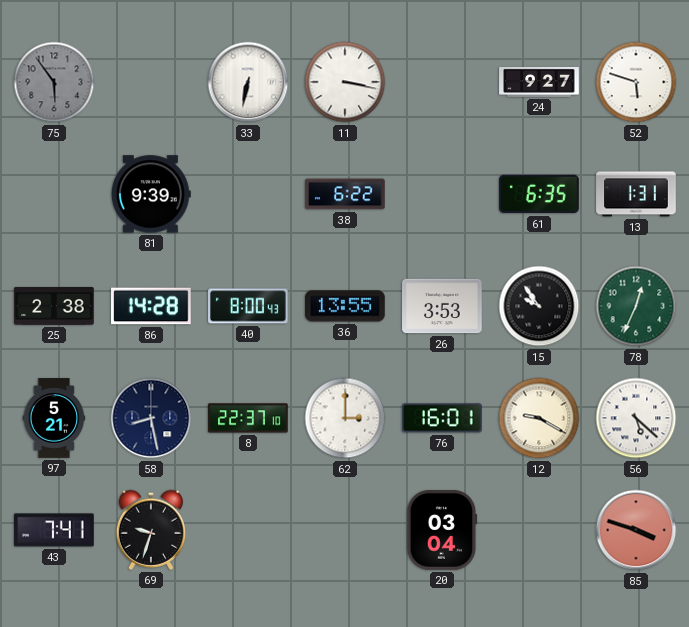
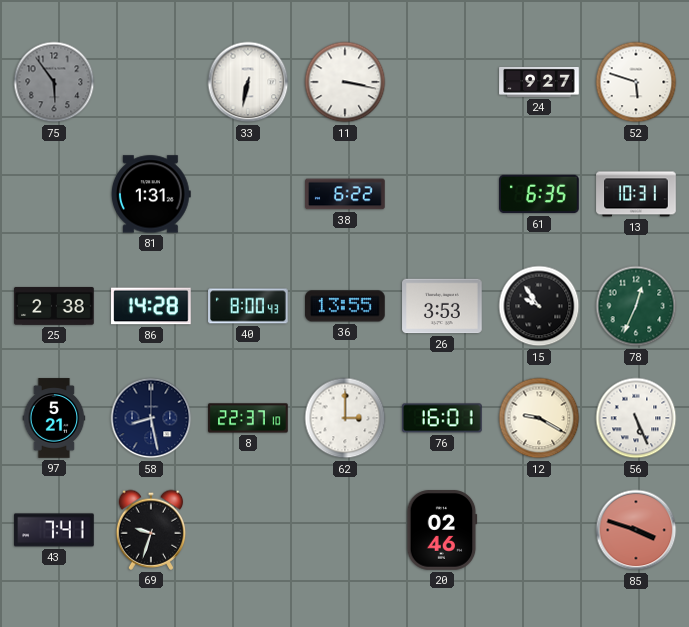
81: 9:39 -> 1:31 (151, 194)
13: 1:31 -> 10:31 (636, 194)
56: 5:22 -> 5:26 (636, 418)
20: 03:04 -> 02:46 (442, 530)
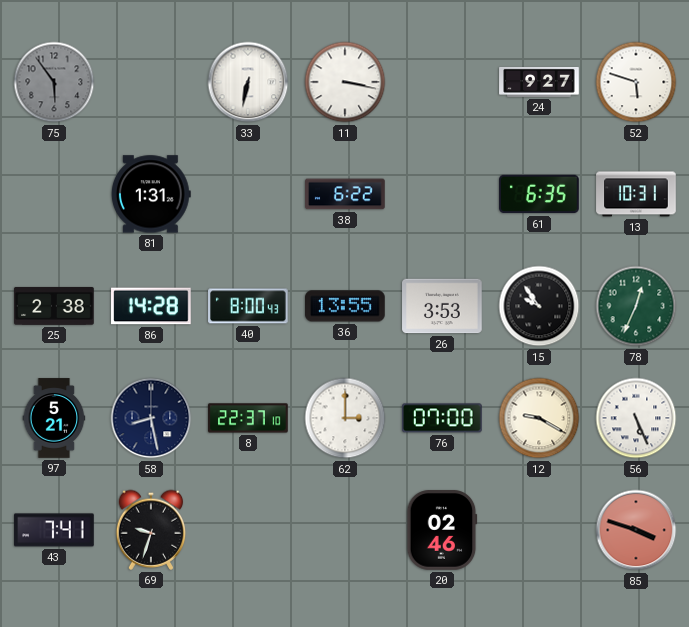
76: 16:01 -> 07:00 (443, 418)
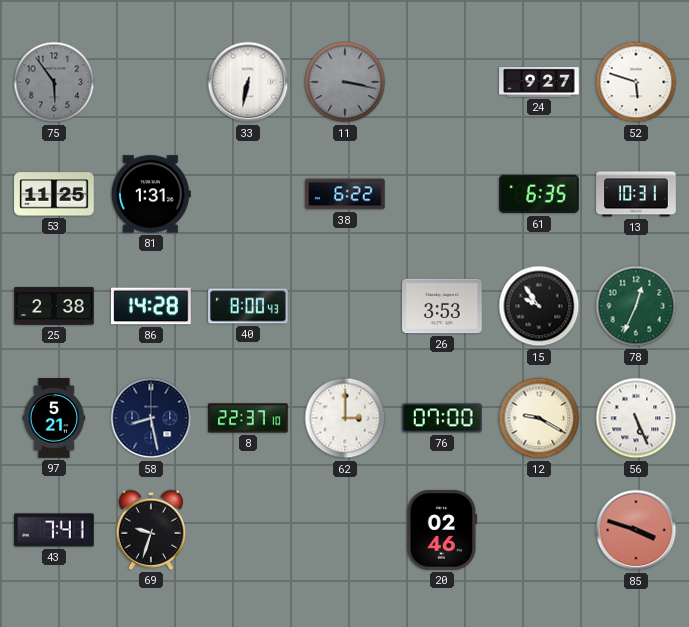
11 dial: white -> grey (345, 82)
53: none -> 11:25 (54, 194)
36: 13:55 -> none (345, 306)
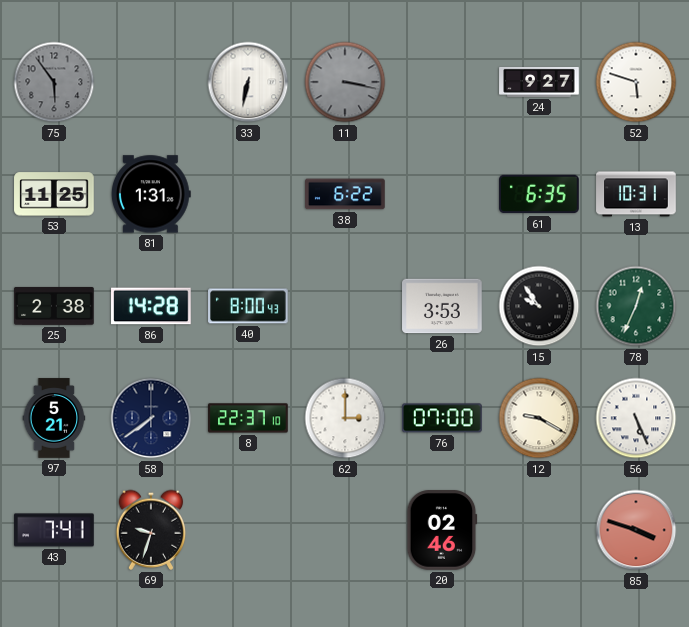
58: 8:28 -> 7:39 (151, 418)
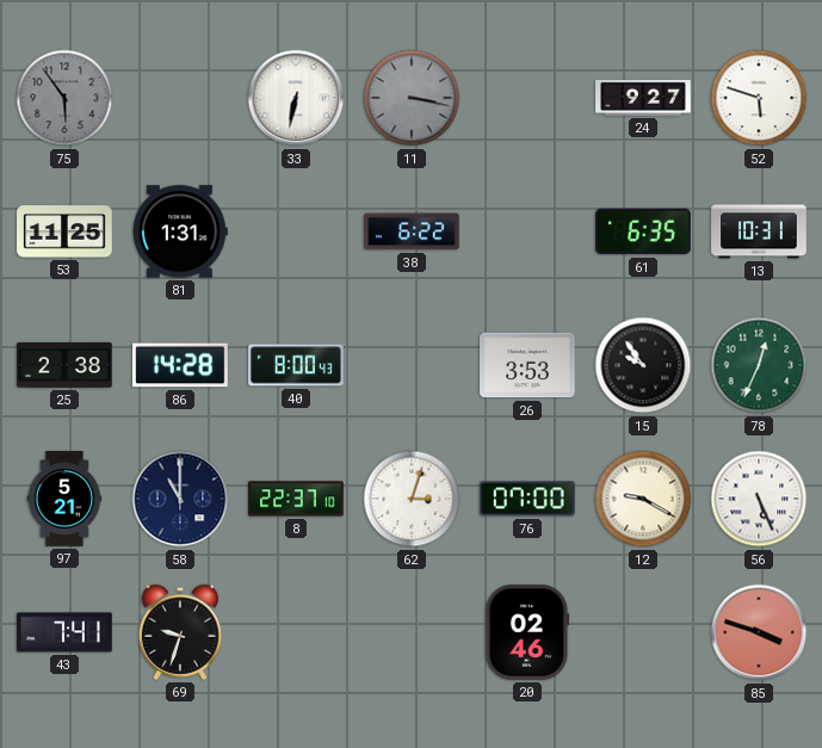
58: 7:39 -> 11:00 (180, 499)
62: 3:00 -> 3:03 (412, 499)
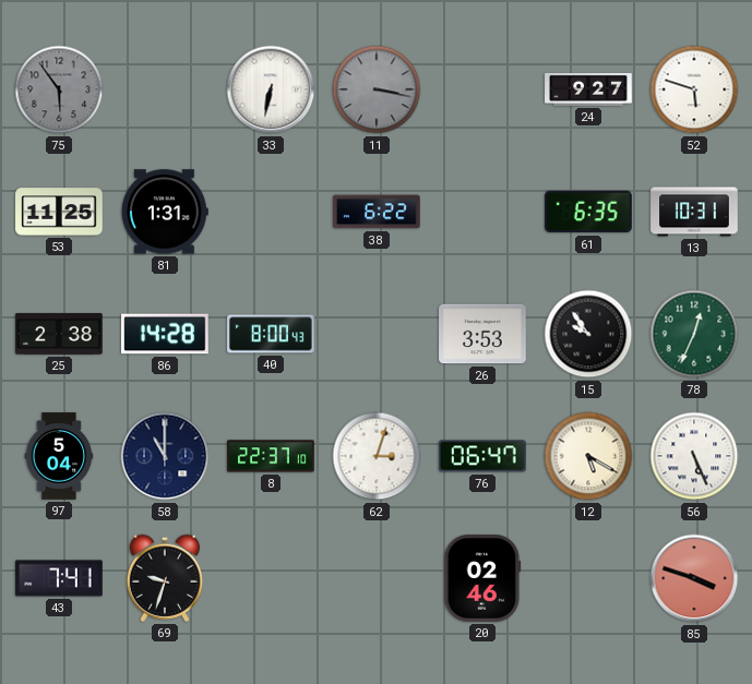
97: 5:21 -> 5:04 (59, 456)
76: 07:00 -> 06:47 (484, 456)
12: 9:20 -> 5:20 (588, 456)
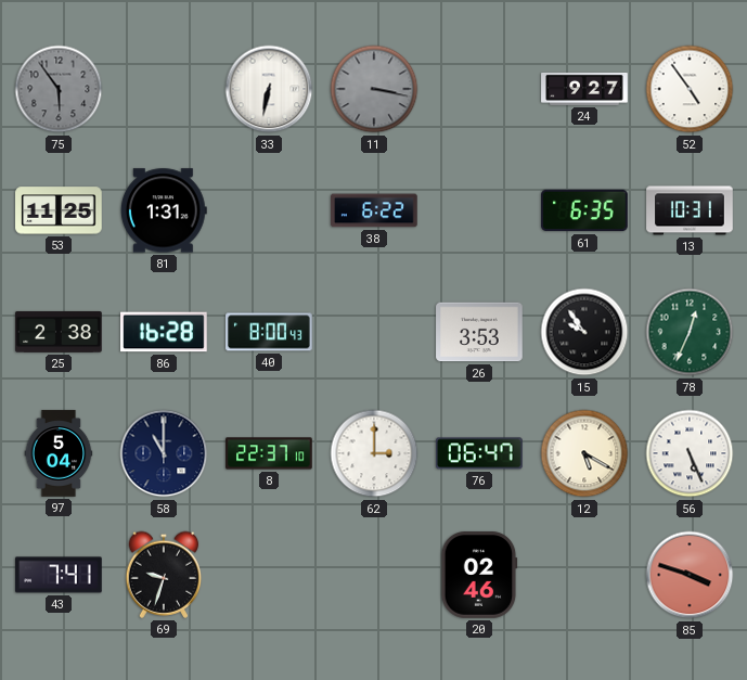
52: 5:48 -> 4:54 (690, 89)
86: 14:28 -> 16:28 (164, 332)
62: 3:03 -> 3:00 (374, 453)
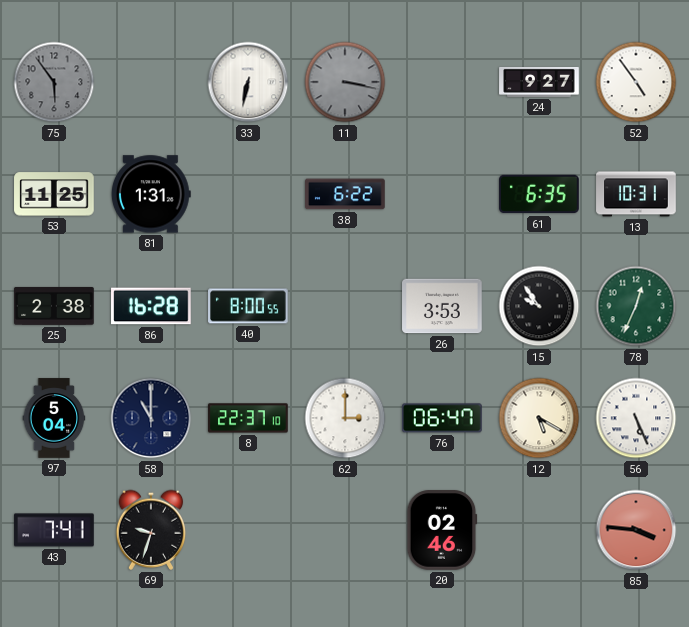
40: 8:00:43 -> 8:00:55 (248, 306)
85: 3:48 -> 3:46 (636, 530)
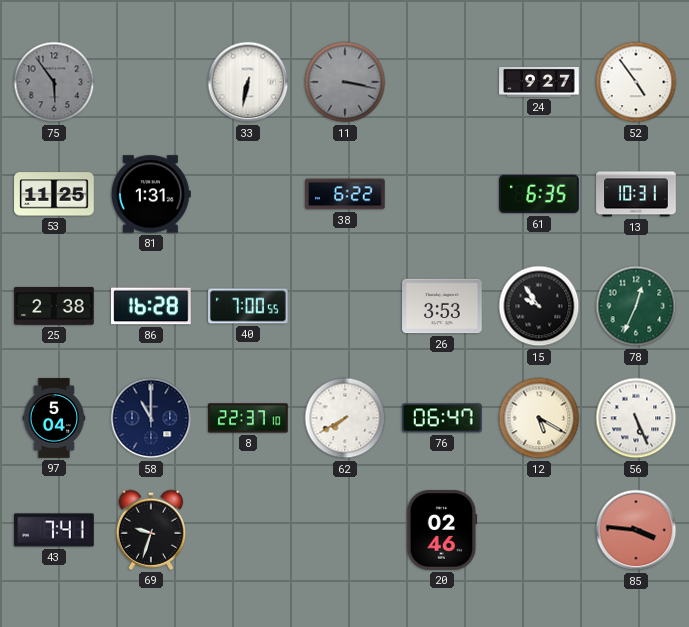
40: 8:00 -> 7:00 (248, 306)
62: 3:00 -> 7:40 (345, 418)
